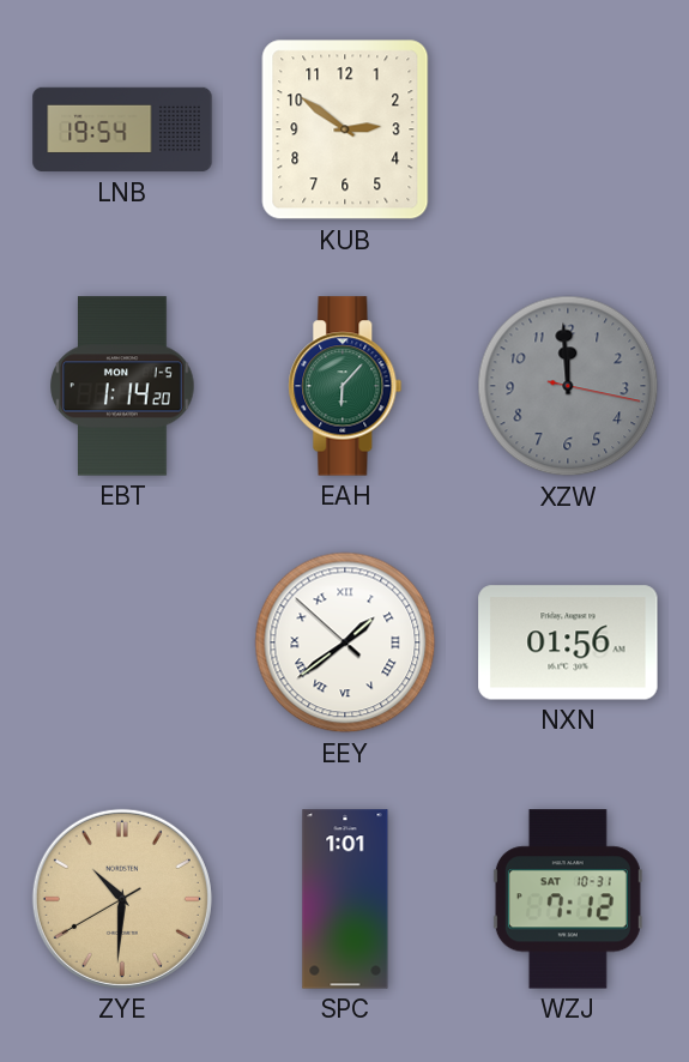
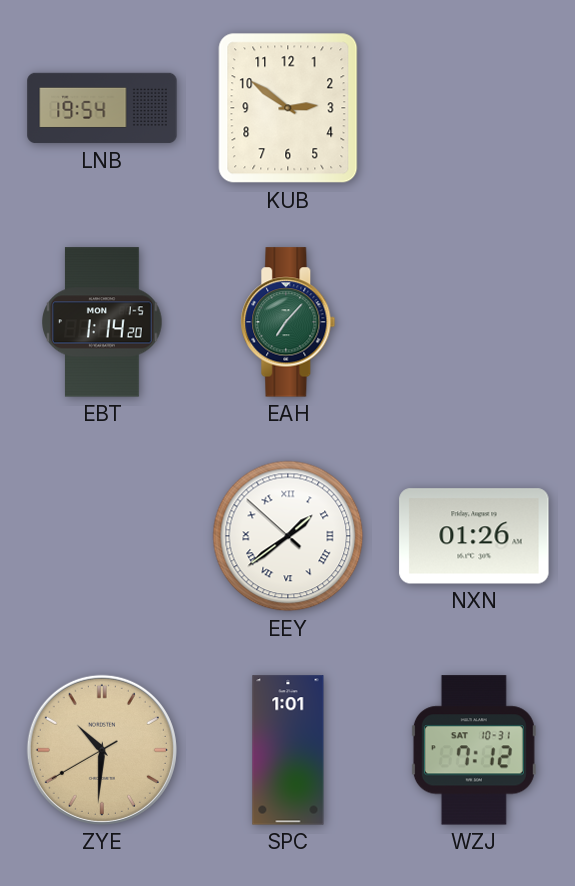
EAH: 6:07 -> 7:07 (288, 322)
XZW: 11:59 -> none (568, 386)
NXN: 01:56 -> 01:26 (474, 536)
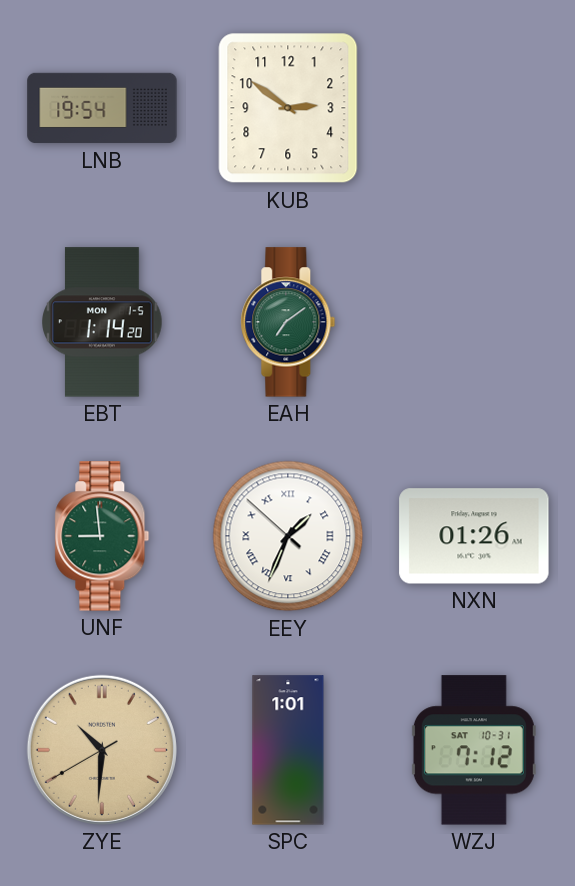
EAH: 7:07 -> 7:09 (288, 322)
UNF: none -> 8:59 (102, 536)
EEY: 1:38 -> 1:33 (288, 536)
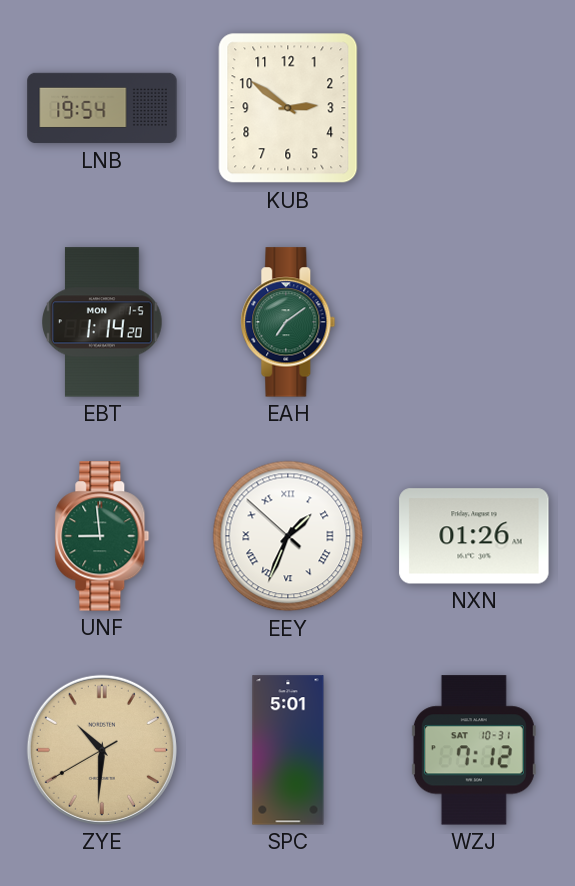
SPC: 1:01 -> 5:01 (288, 750)
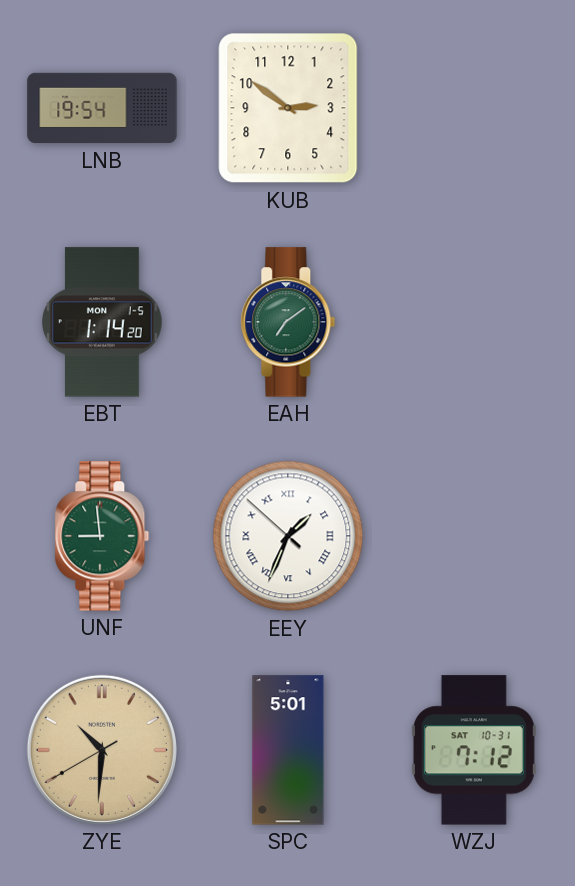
NXN: 01:26 -> none (474, 536)
